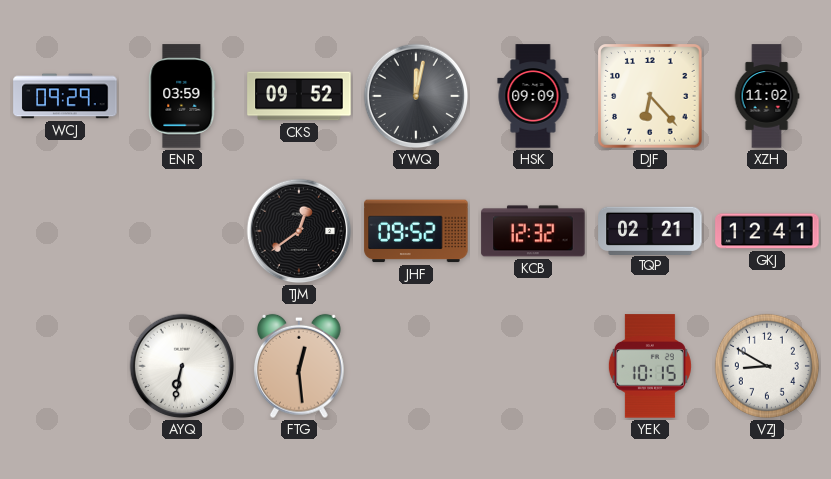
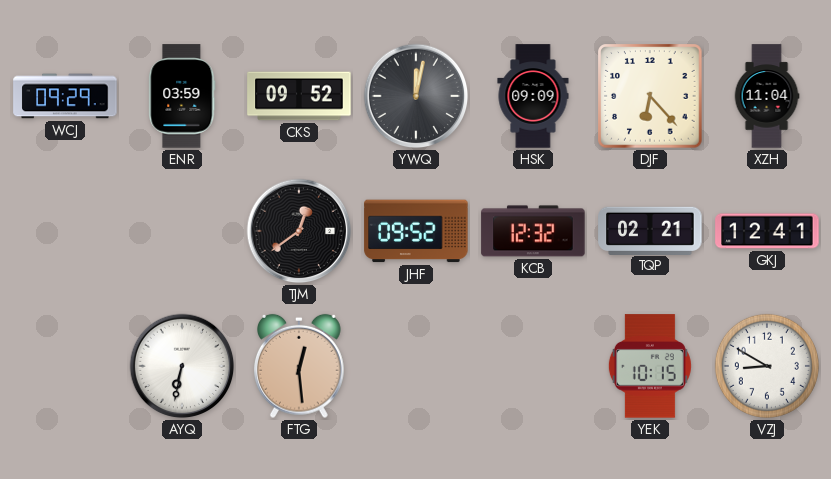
XZH: 11:02 -> 11:04 (767, 96)
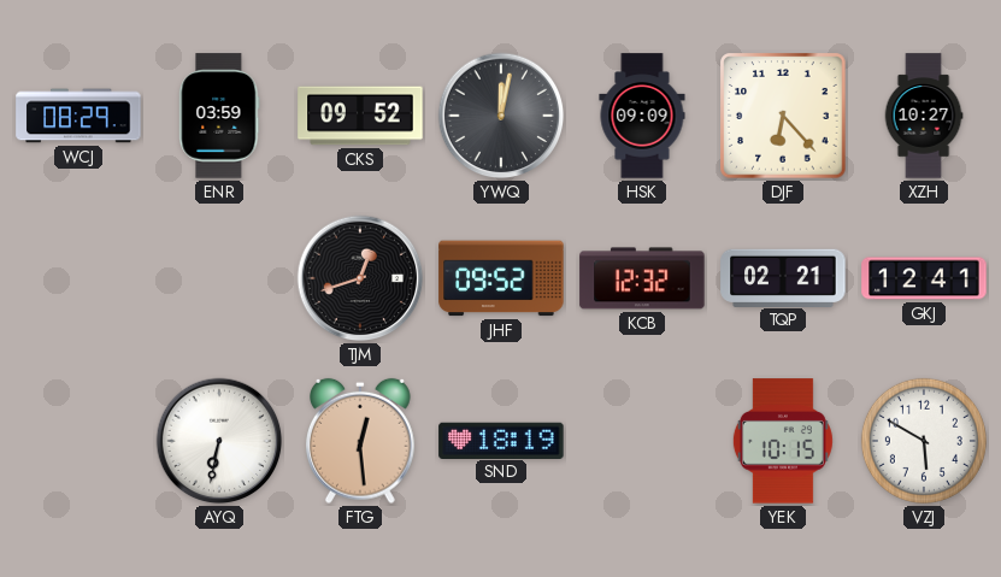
WCJ: 09:29 -> 08:29 (78, 116)
XZH: 11:04 -> 10:27 (924, 116)
TJM: 12:39 -> 12:42 (360, 278)
SND: none -> 18:19 (501, 440)
VZJ: 8:50 -> 5:50 (924, 441)
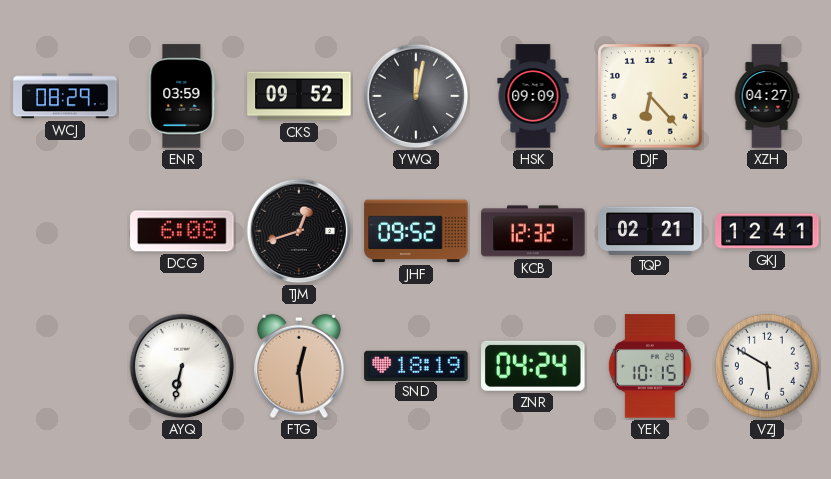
XZH: 10:27 -> 04:27 (767, 96)
DCG: none -> 6:08 (182, 231)
ZNR: none -> 04:24 (533, 366)
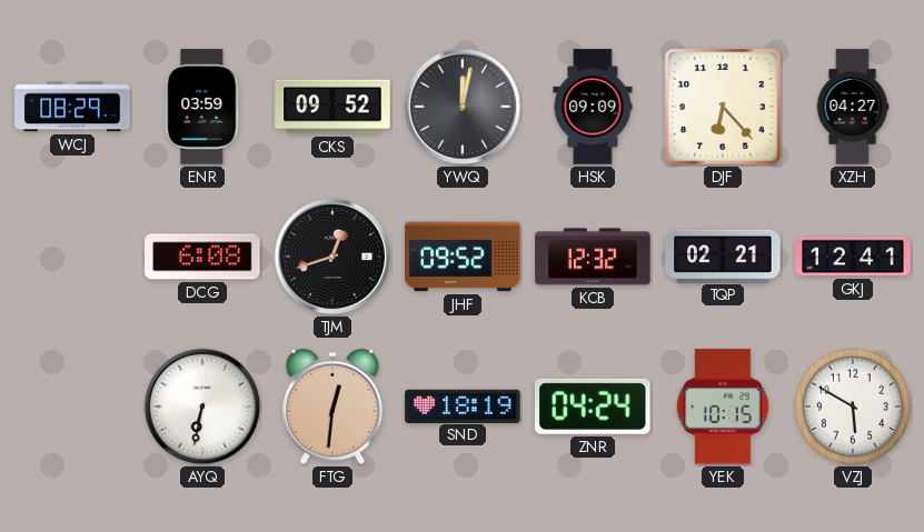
FTG: 12:29 -> 12:31 (334, 406)
